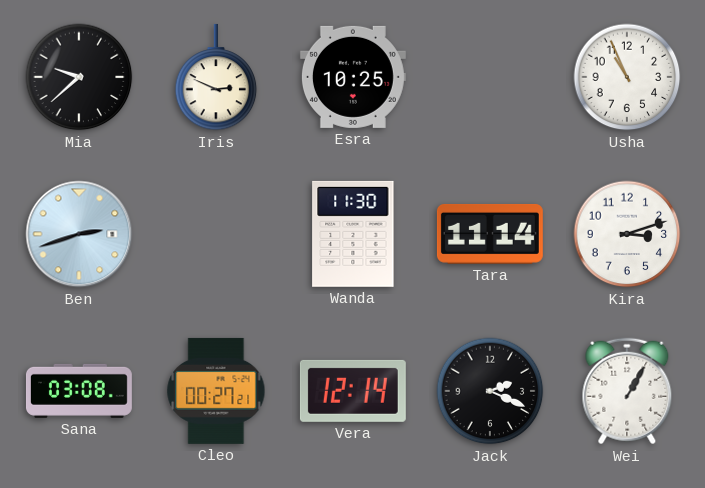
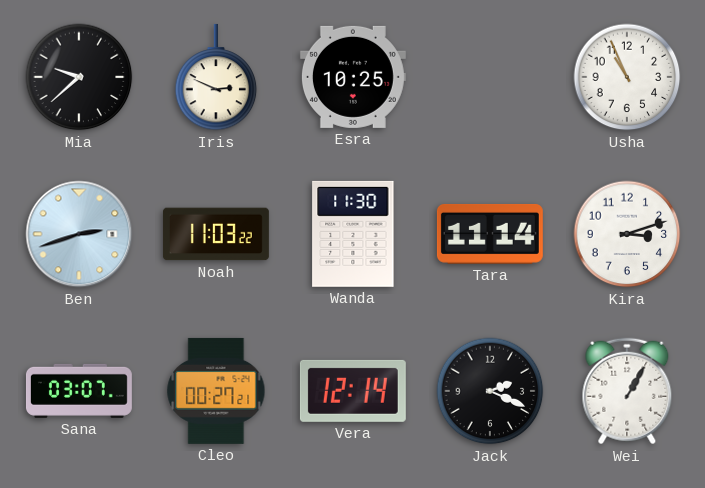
Noah: none -> 11:03 (216, 234)
Sana: 03:08 -> 03:07 (79, 391)
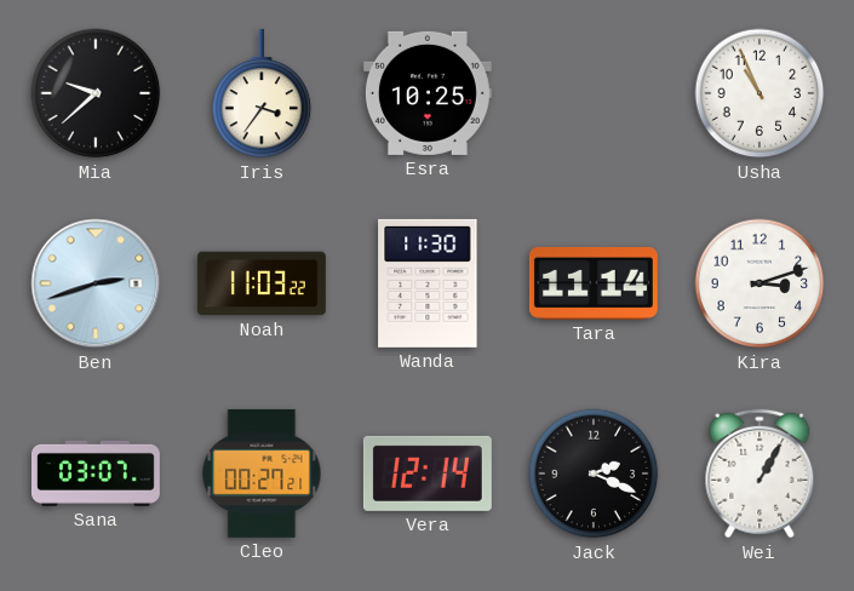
Iris: 2:49 -> 3:36 (262, 93)
